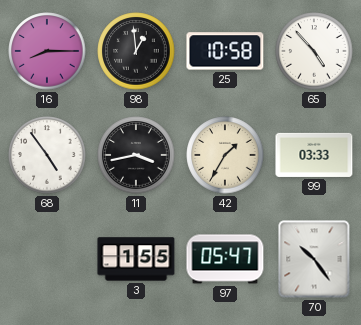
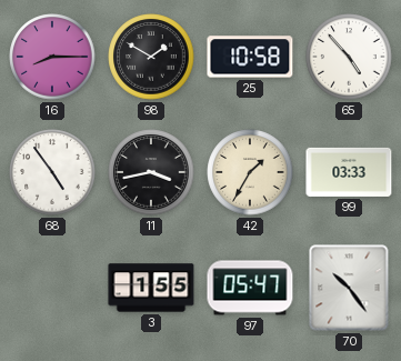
98: 12:59 -> 1:50 (151, 57)
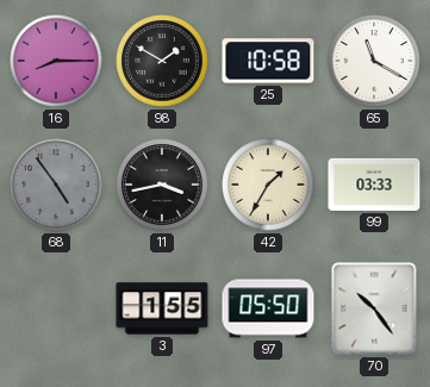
65: 4:53 -> 11:20 (374, 61)
68 dial: white -> grey (56, 185)
97: 05:47 -> 05:50 (268, 308)
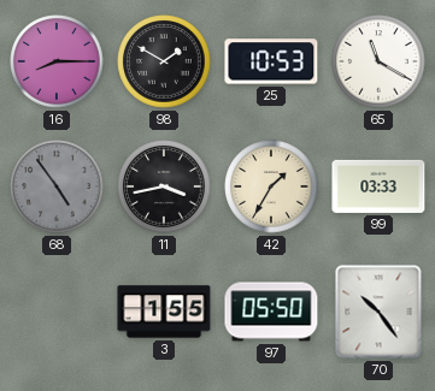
25: 10:58 -> 10:53 (271, 61)
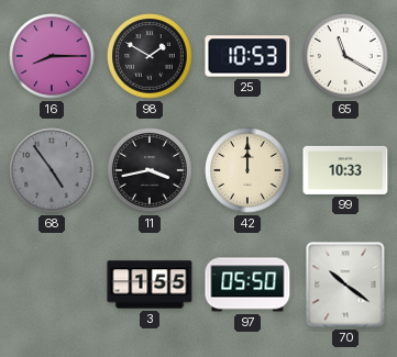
42: 1:35 -> 12:00 (247, 170)
99: 03:33 -> 10:33 (345, 170)
70: 10:24 -> 10:21 (345, 285)
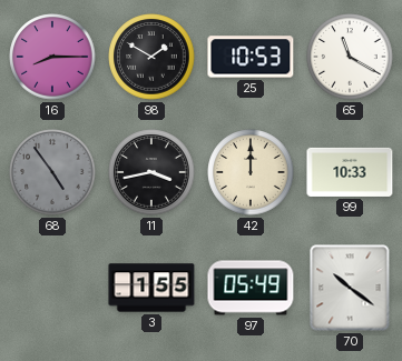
97: 05:50 -> 05:49 (251, 288)
